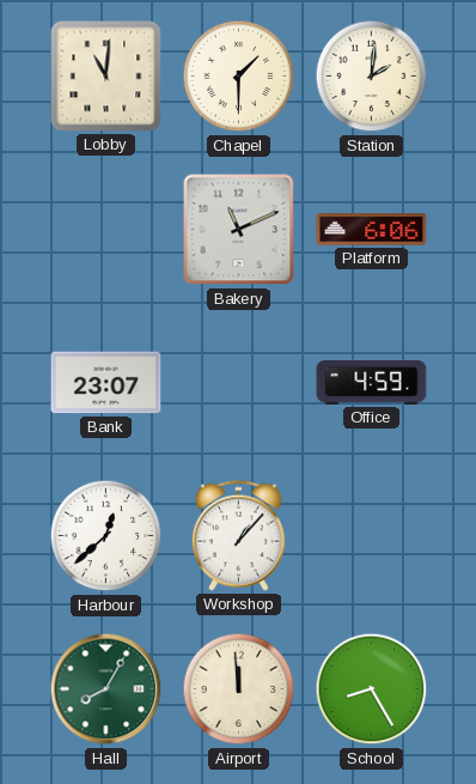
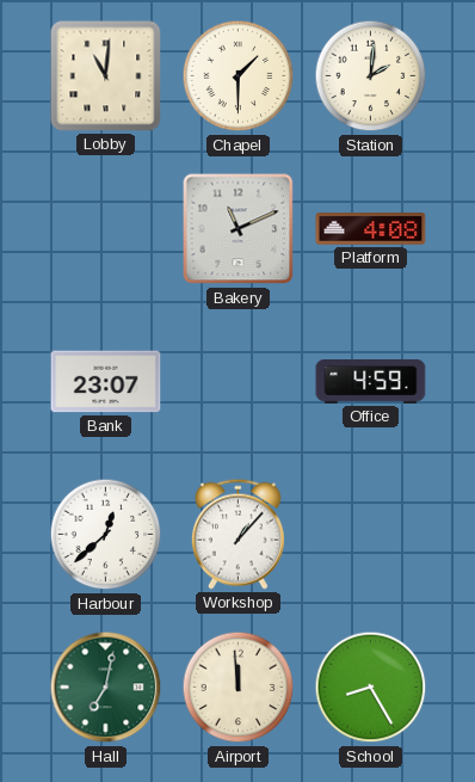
Platform: 6:06 -> 4:08 (371, 229)
Hall: 8:05 -> 7:02 (106, 688)
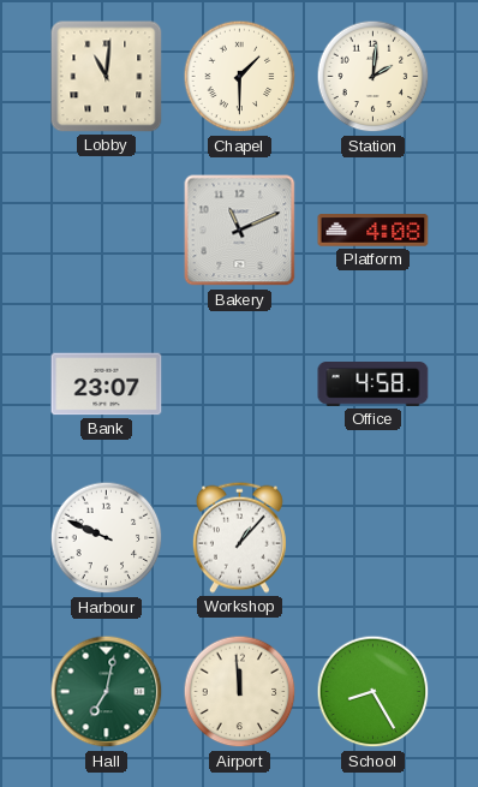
Office: 4:59 -> 4:58 (374, 384)
Harbour: 12:38 -> 9:49 (107, 538)
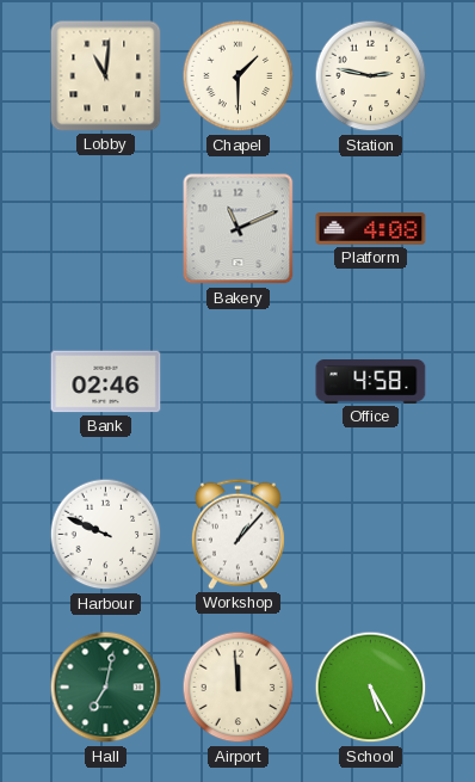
Station: 2:01 -> 2:47 (371, 76)
Bank: 23:07 -> 02:46 (106, 382)
School: 8:25 -> 5:25 (371, 688)
